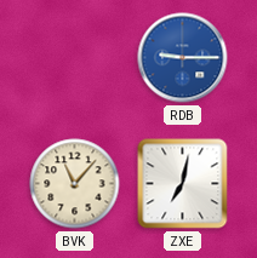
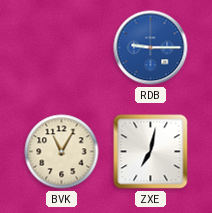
BVK: 11:07 -> 11:05 (62, 152)
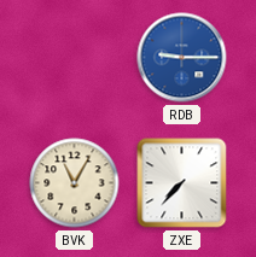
ZXE: 7:02 -> 7:37 (182, 183)
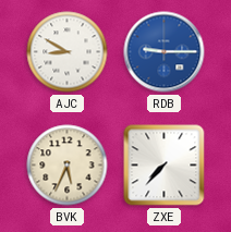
AJC: none -> 8:50 (68, 52)
BVK: 11:05 -> 5:34 (68, 166)
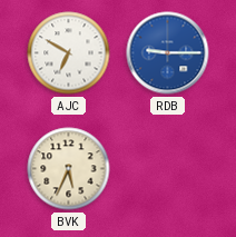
AJC: 8:50 -> 6:50 (69, 53)
ZXE: 7:37 -> none (165, 166)
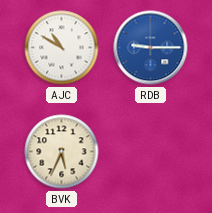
AJC: 6:50 -> 10:50 (62, 48)
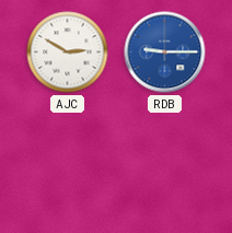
AJC: 10:50 -> 2:50 (68, 53)
BVK: 5:34 -> none (62, 152)
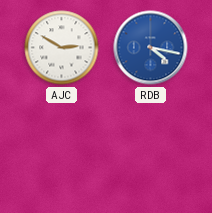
RDB: 9:15 -> 4:17 (151, 48)
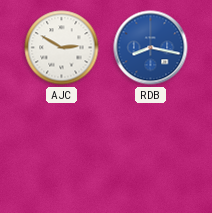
RDB: 4:17 -> 8:17 (151, 48)
